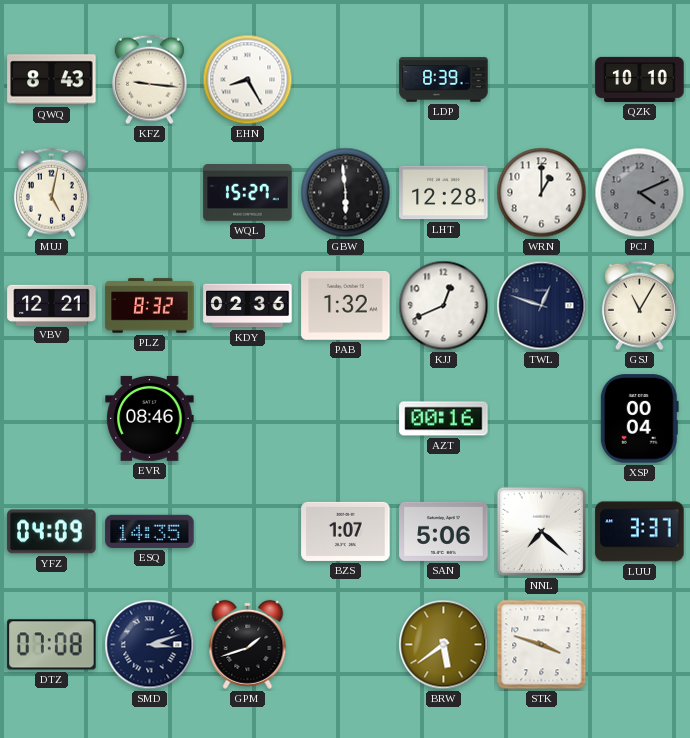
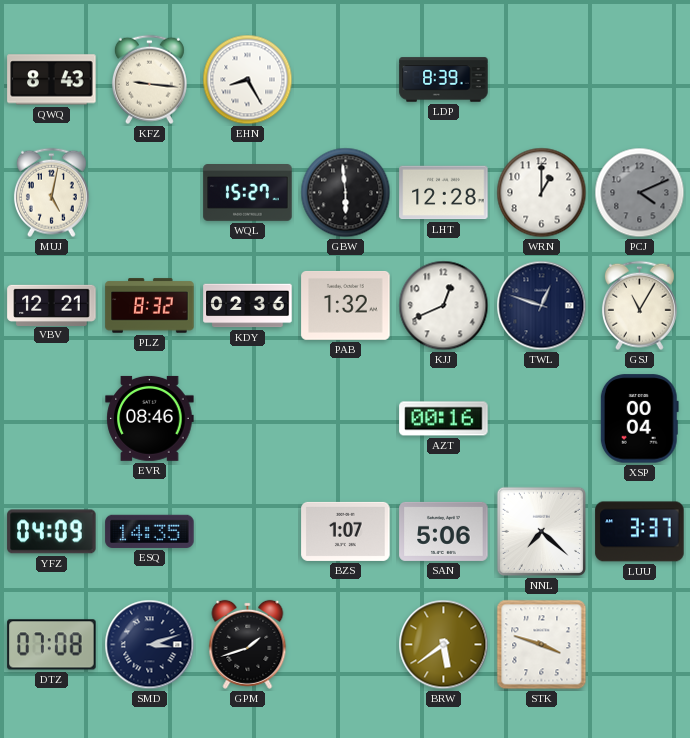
QZK: 10:10 -> none (640, 79)
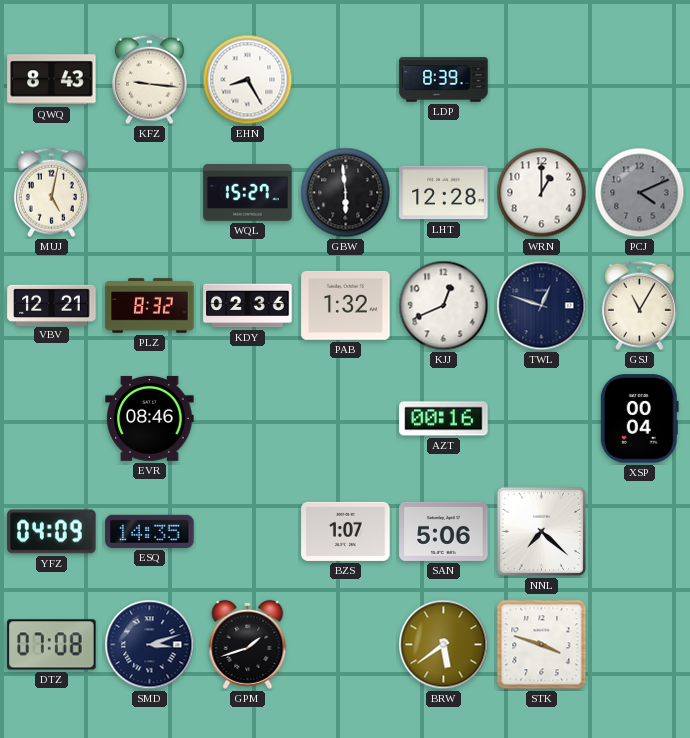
LUU: 3:37 -> none (640, 532)
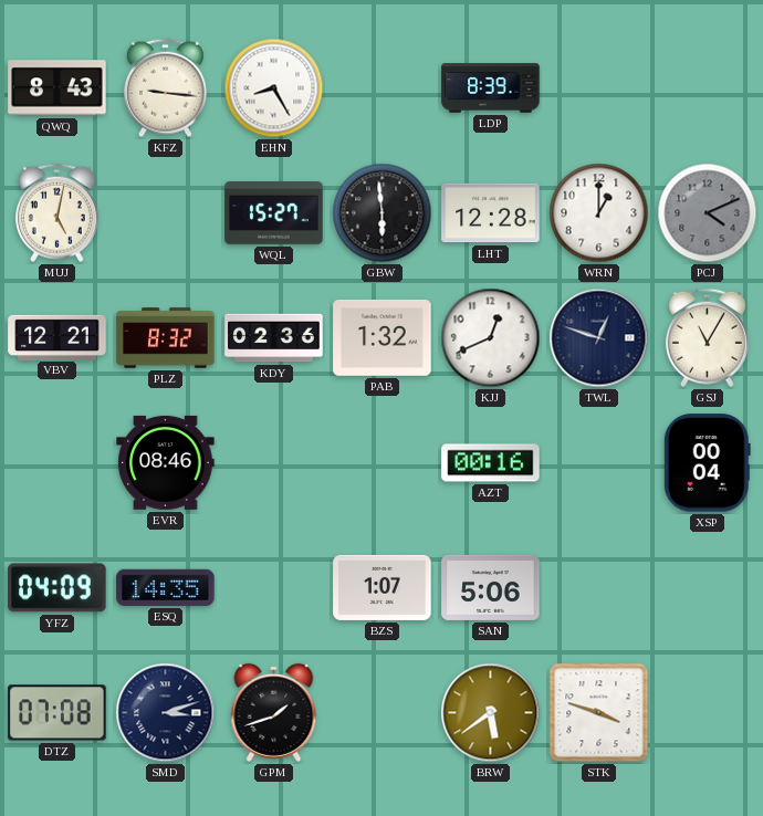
NNL: 7:22 -> none (541, 531)
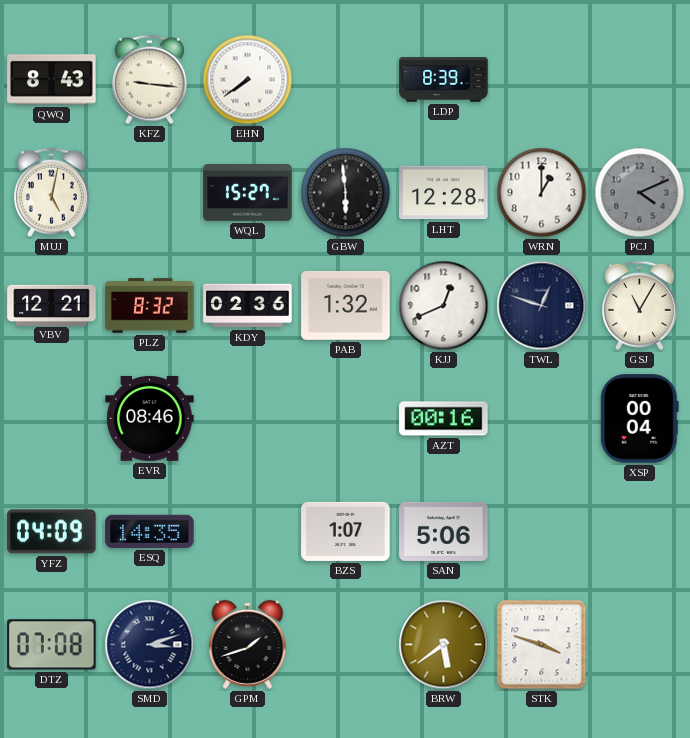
EHN: 8:25 -> 7:39 (248, 80)
